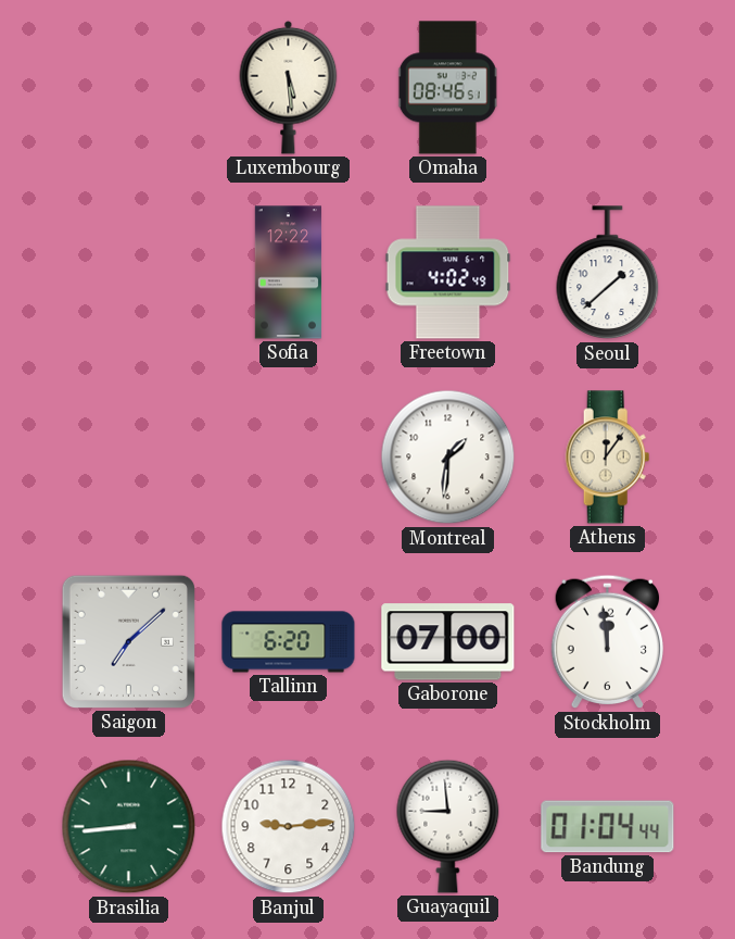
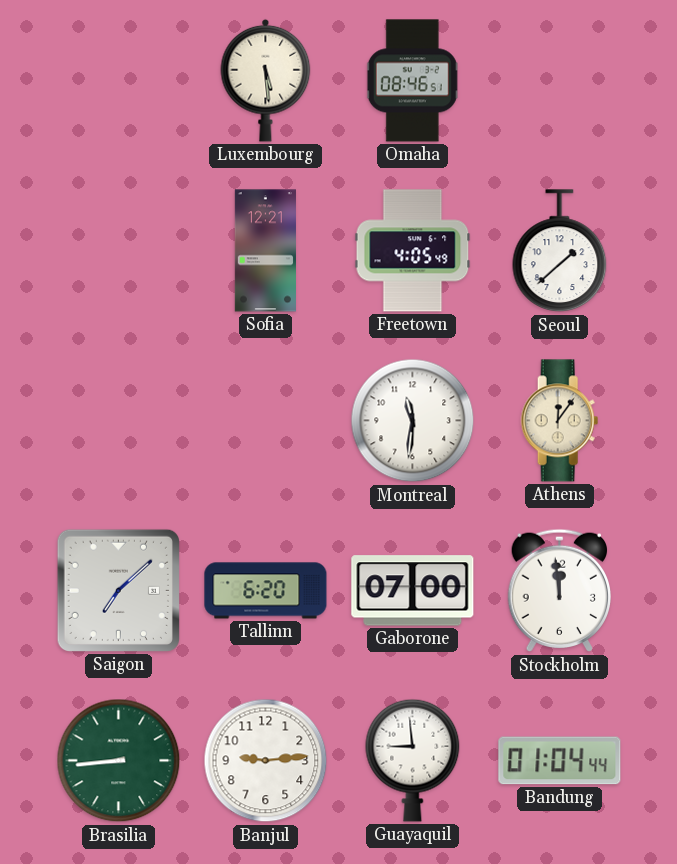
Sofia: 12:22 -> 12:21 (265, 251)
Freetown: 4:02 -> 4:05 (413, 251)
Montreal: 1:31 -> 11:31 (413, 421)
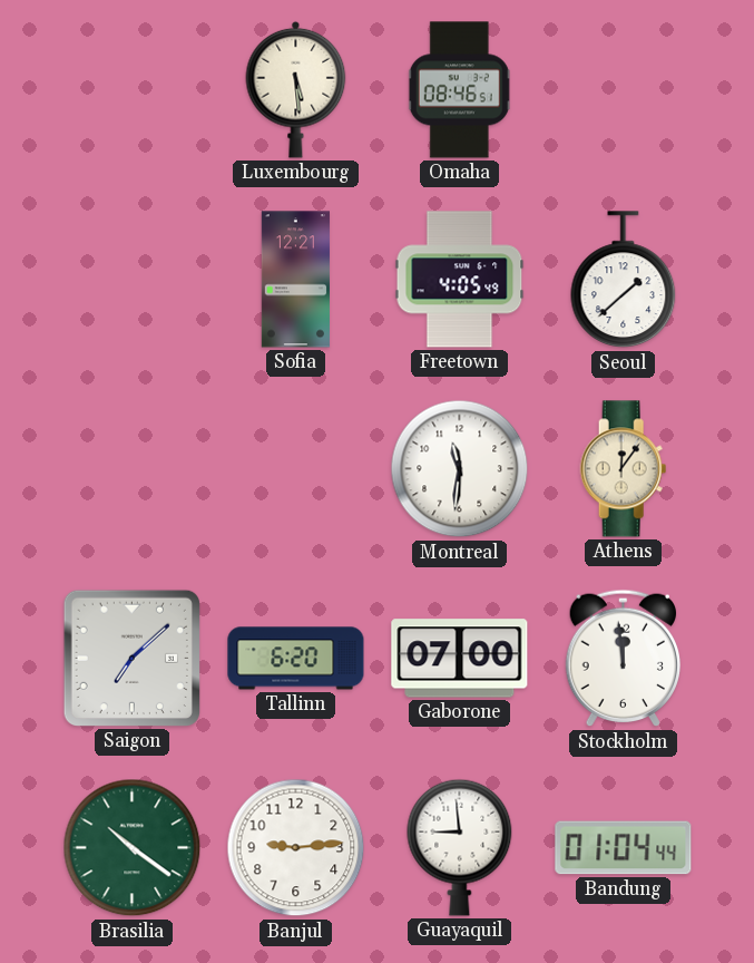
Brasilia: 8:44 -> 10:21 (133, 848)
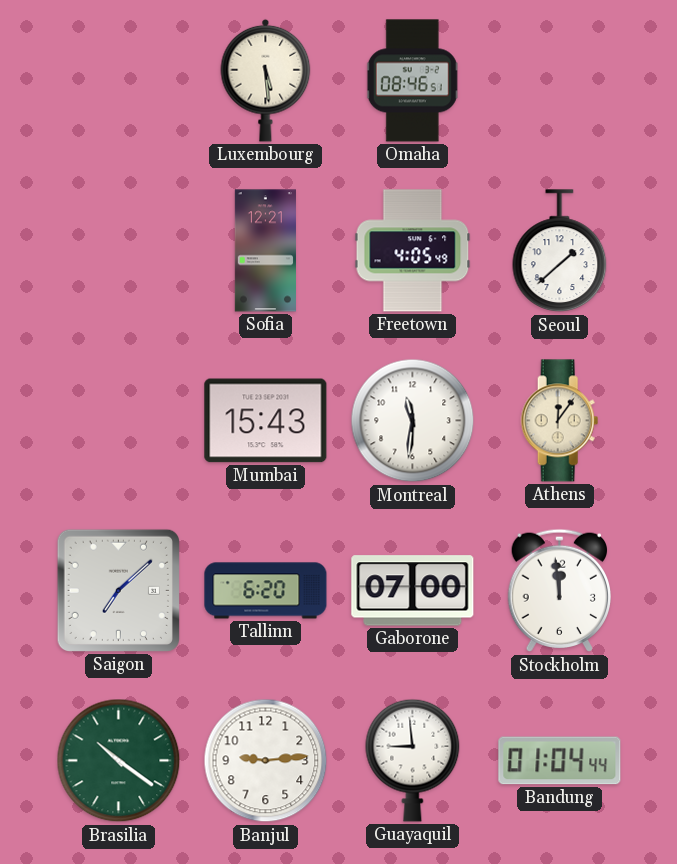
Mumbai: none -> 15:43 (266, 421)
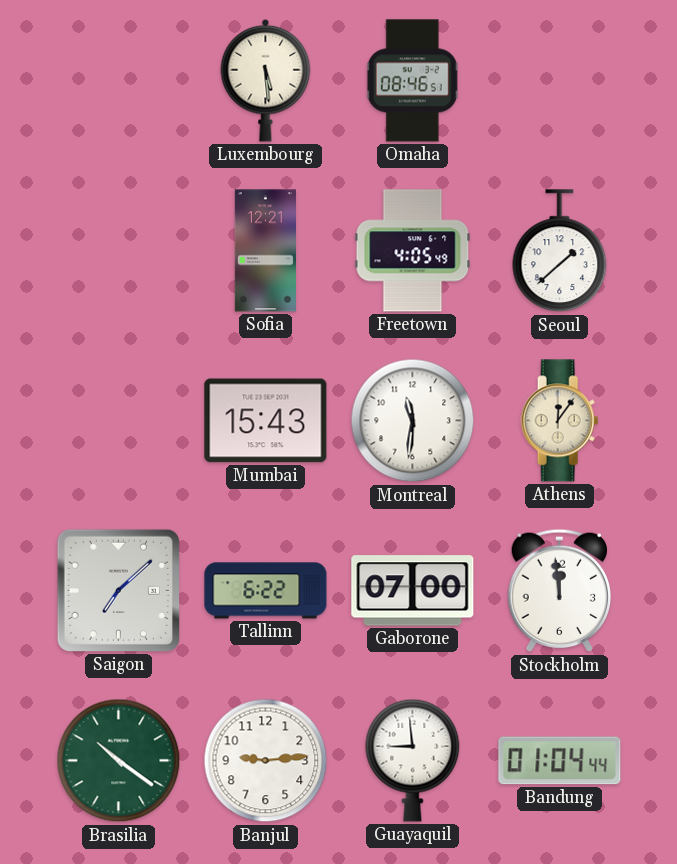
Tallinn: 6:20 -> 6:22 (266, 591)
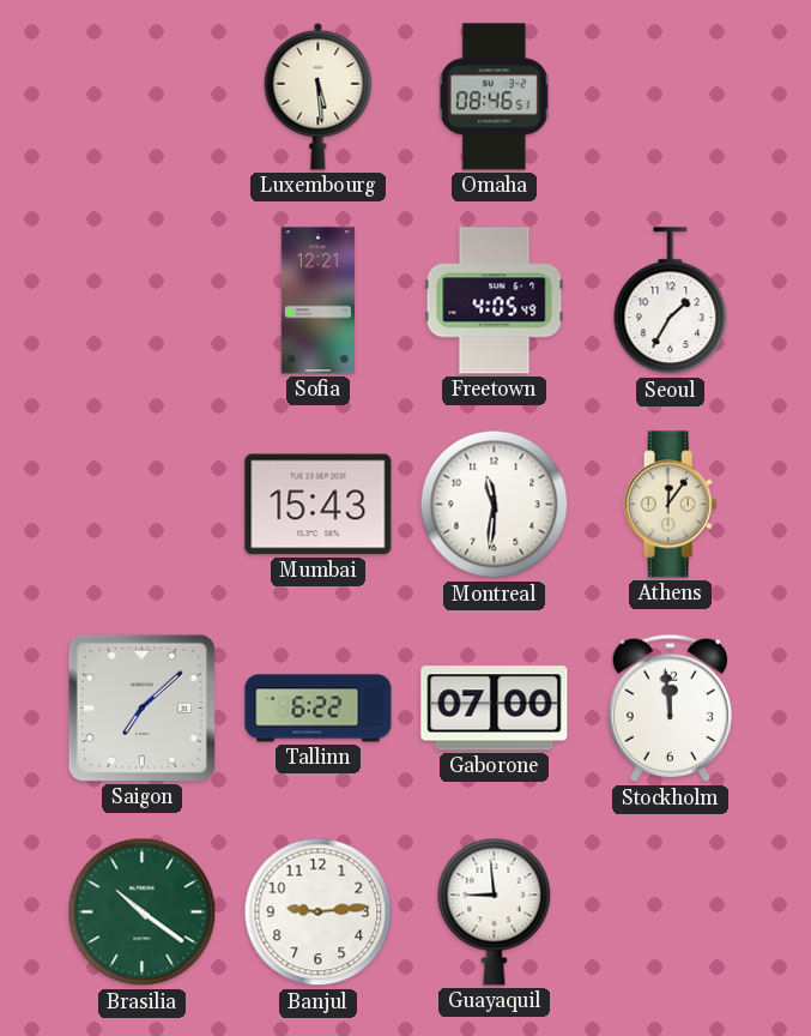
Seoul: 1:38 -> 1:35 (671, 301)
Bandung: 01:04 -> none (560, 761)
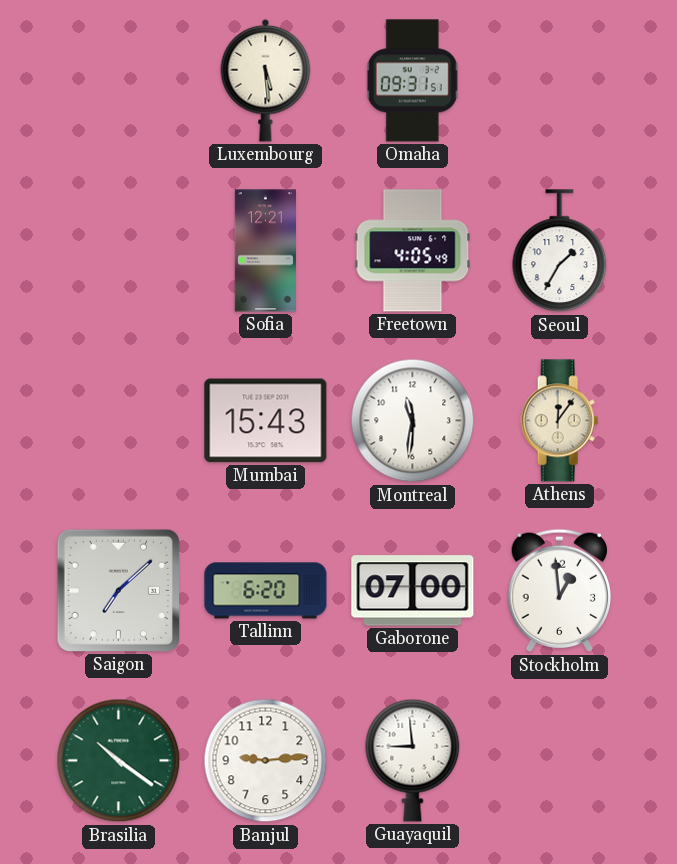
Omaha: 08:46 -> 09:31 (413, 81)
Tallinn: 6:22 -> 6:20 (266, 591)
Stockholm: 11:59 -> 12:59 (559, 591)
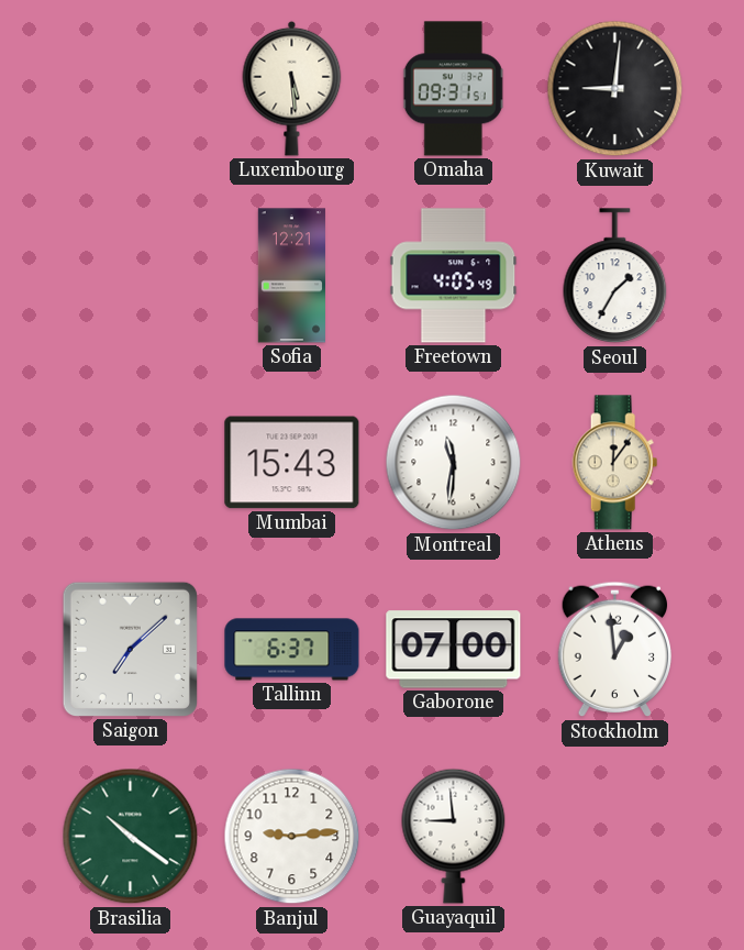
Kuwait: none -> 9:01 (615, 89)
Tallinn: 6:20 -> 6:37 (292, 650)
